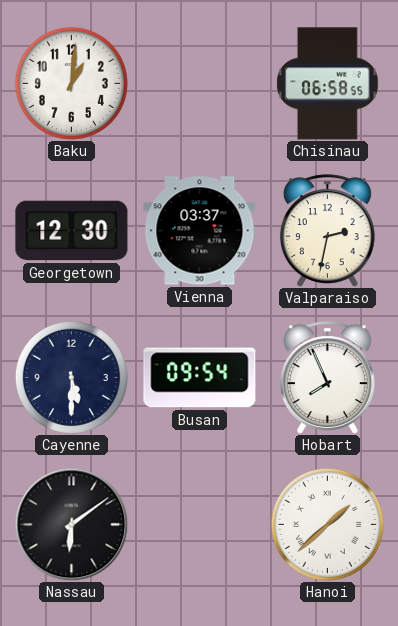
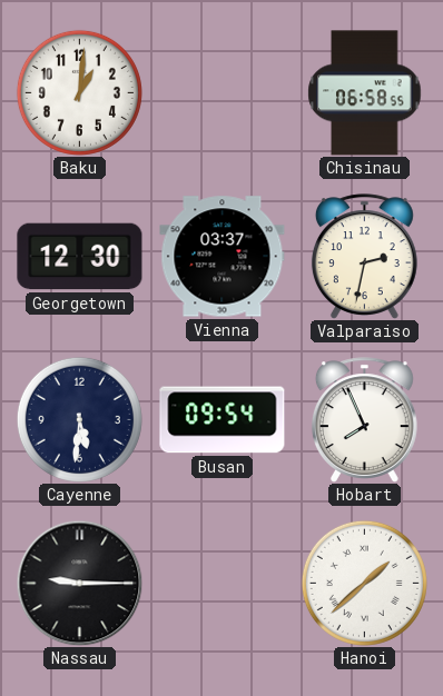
Cayenne: 5:30 -> 5:31 (79, 419)
Nassau: 6:09 -> 9:15 (79, 583)
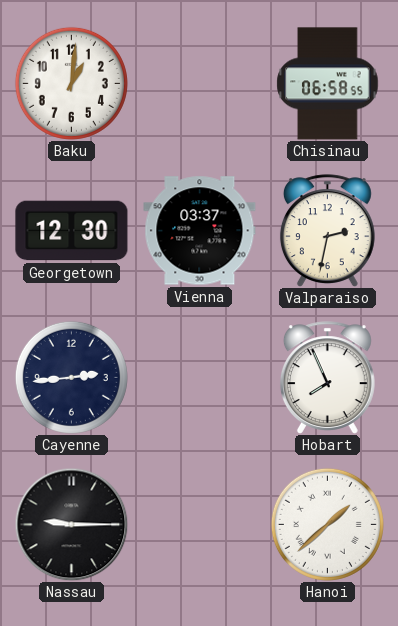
Cayenne: 5:31 -> 2:44 (71, 377)
Busan: 09:54 -> none (223, 420)
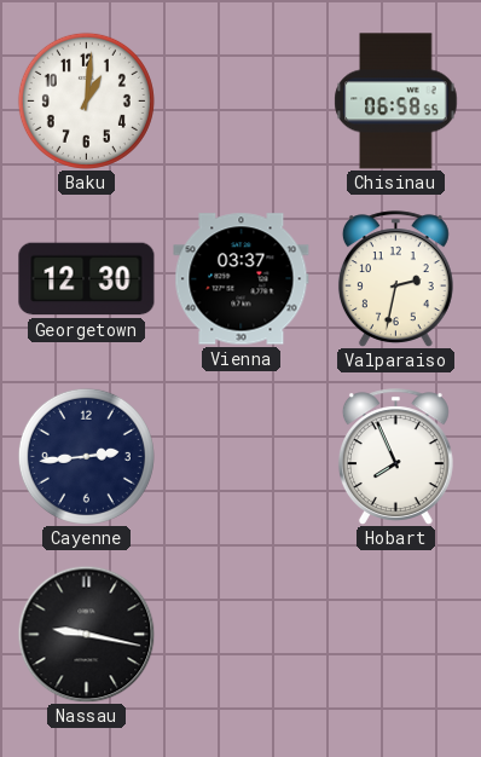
Nassau: 9:15 -> 9:17 (86, 634)
Hanoi: 1:38 -> none (327, 524)
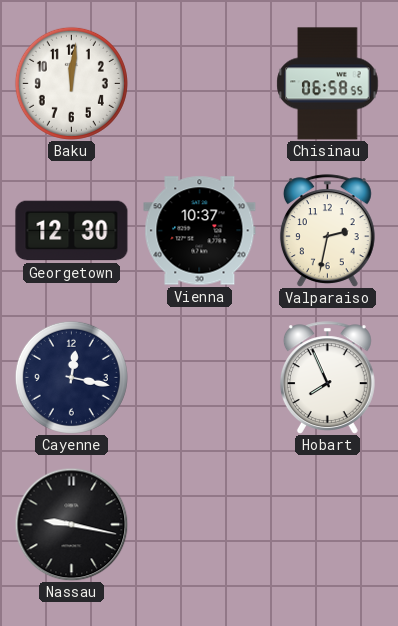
Baku: 1:01 -> 12:01 (71, 83)
Vienna: 03:37 -> 10:37 (200, 231)
Cayenne: 2:44 -> 12:17 (71, 377)
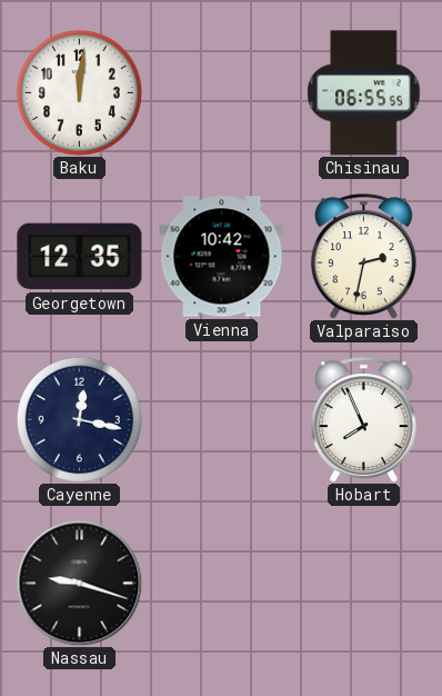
Chisinau: 06:58 -> 06:55 (364, 93)
Georgetown: 12:30 -> 12:35 (80, 257)
Vienna: 10:37 -> 10:42 (222, 257)
Nassau: 9:17 -> 9:18 (79, 583)
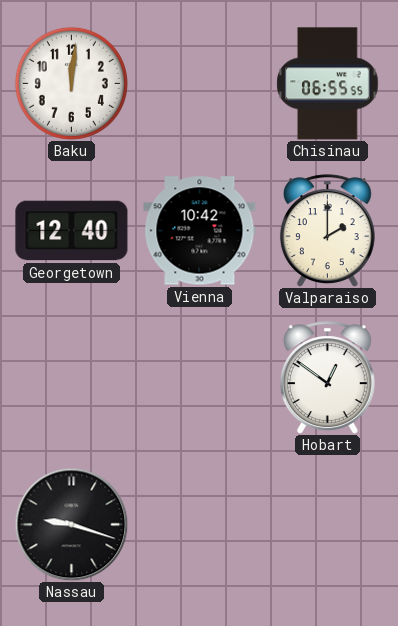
Georgetown: 12:35 -> 12:40 (72, 231)
Valparaiso: 2:32 -> 2:00 (327, 231)
Cayenne: 12:17 -> none (79, 419)
Hobart: 7:56 -> 12:51 (327, 378)
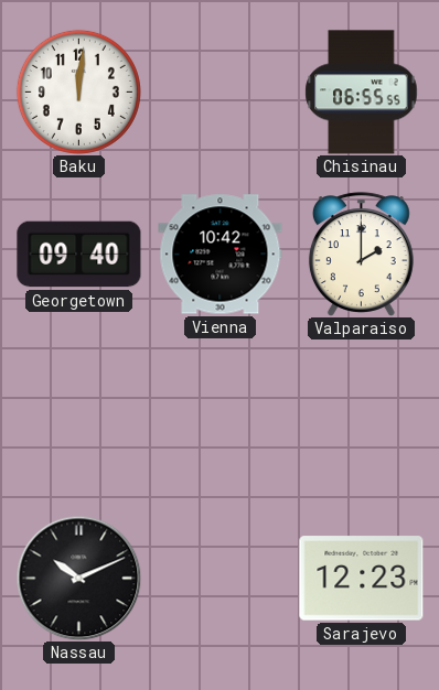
Georgetown: 12:40 -> 09:40 (79, 255)
Hobart: 12:51 -> none (327, 378)
Nassau: 9:18 -> 10:11 (78, 578)
Sarajevo: none -> 12:23 (362, 579)
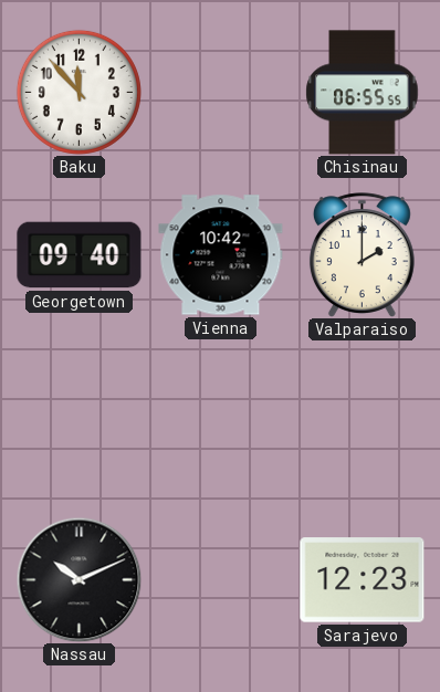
Baku: 12:01 -> 11:53 (78, 92)
